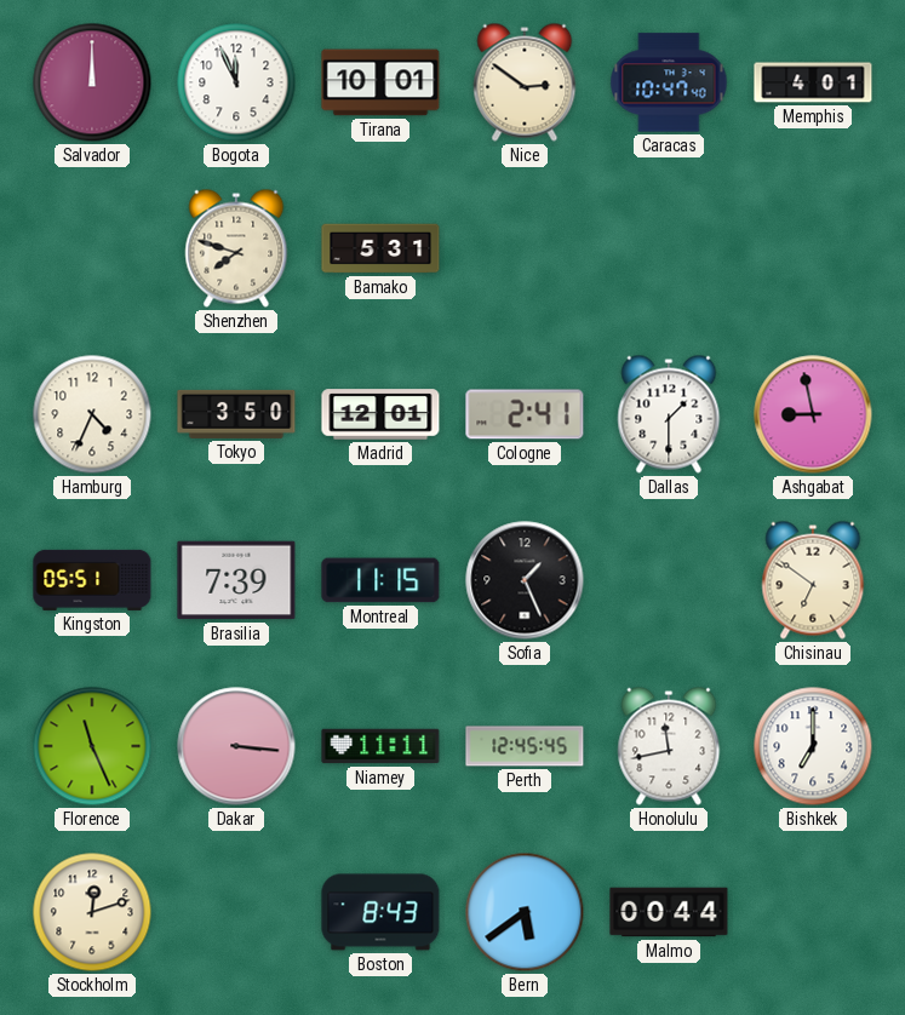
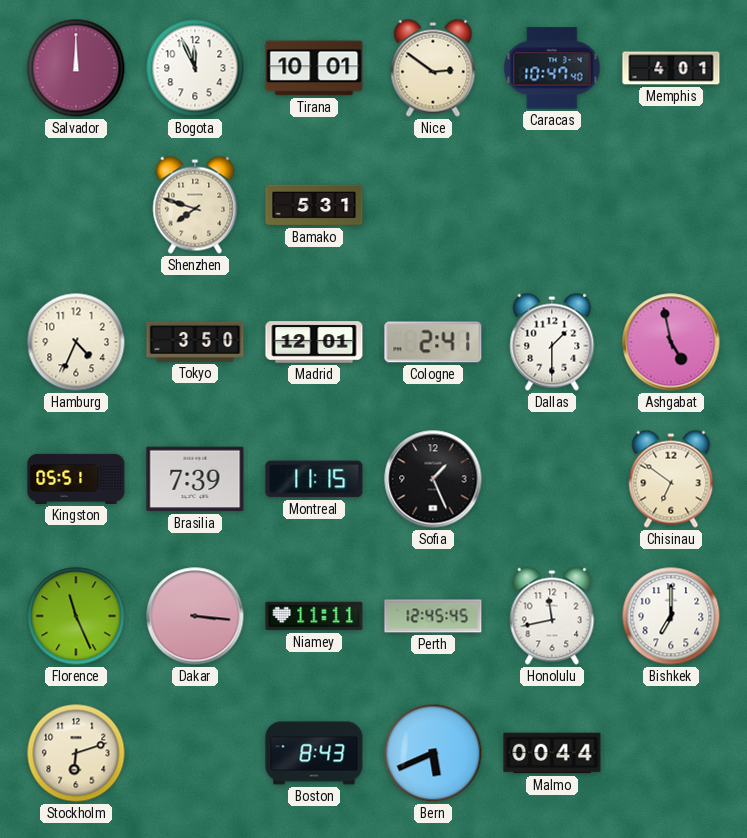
Ashgabat: 8:58 -> 4:58 (671, 342)
Stockholm: 12:12 -> 6:12 (76, 753)
Bern: 5:39 -> 5:41 (433, 753)
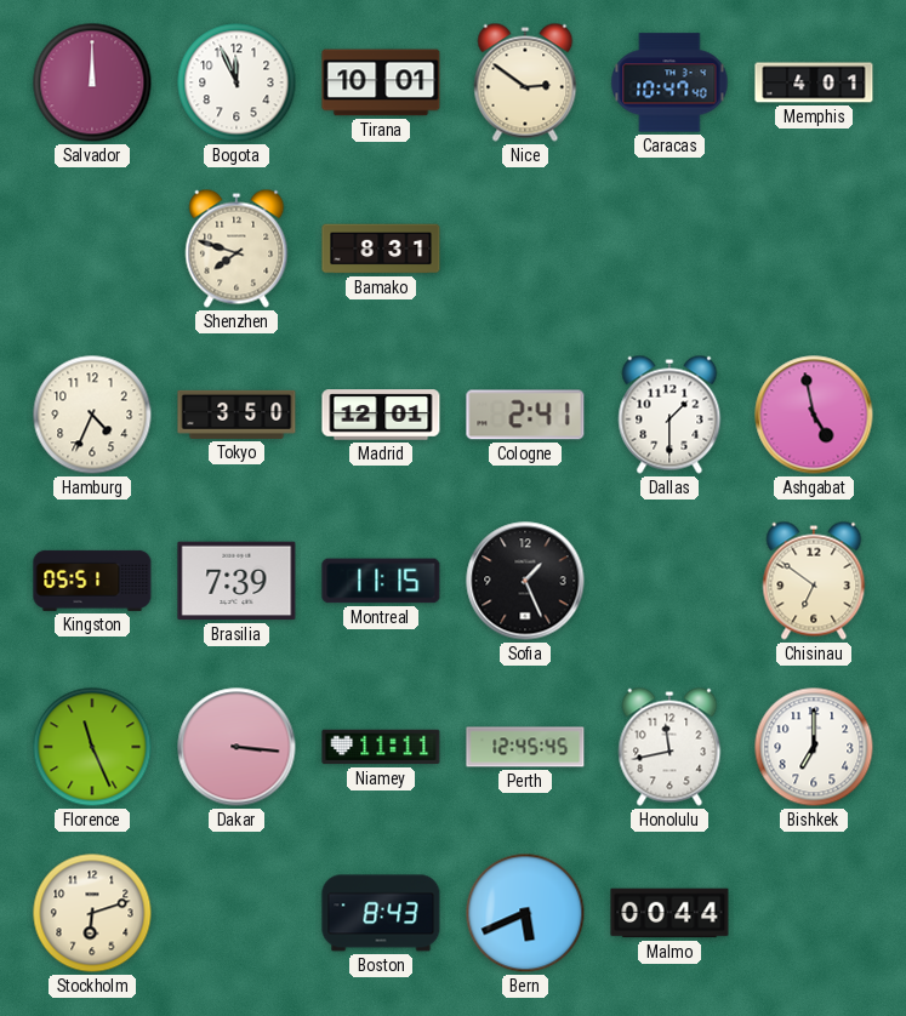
Bamako: 5:31 -> 8:31 (381, 249)
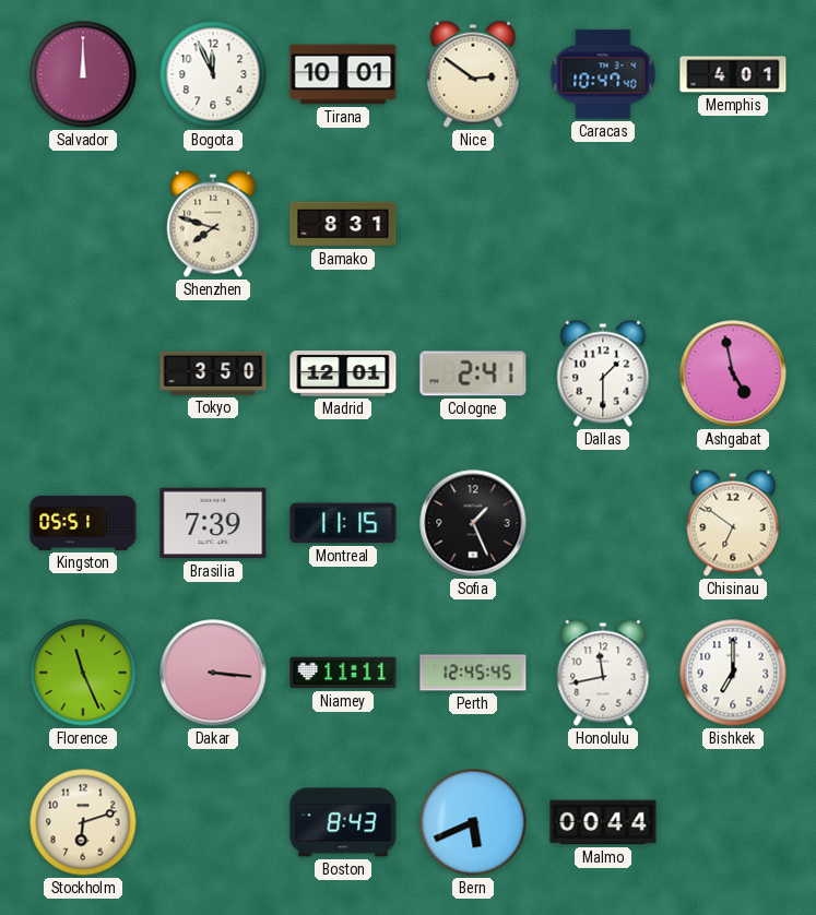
Hamburg: 4:34 -> none (92, 415)
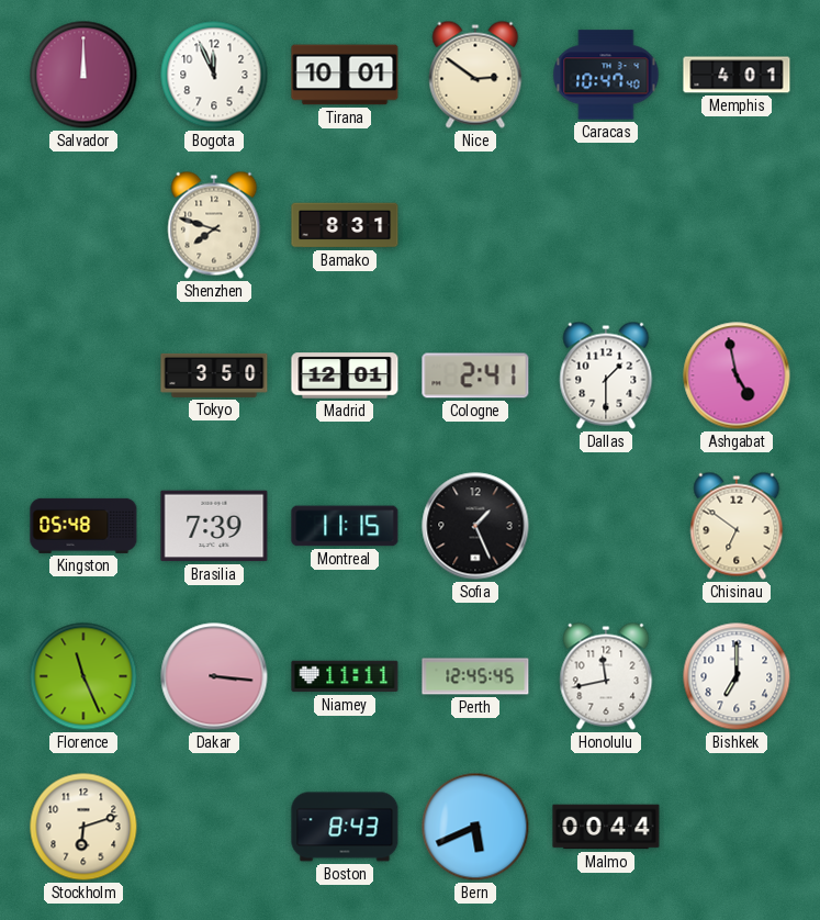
Kingston: 05:51 -> 05:48 (83, 526)
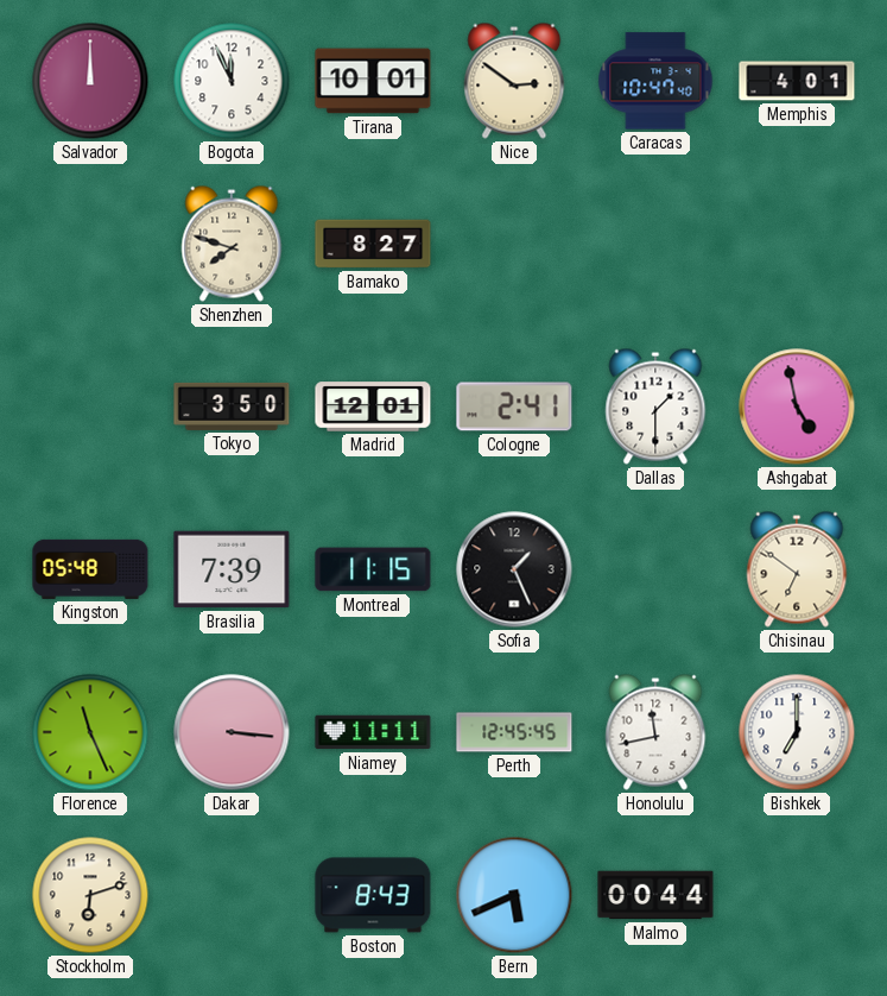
Bamako: 8:31 -> 8:27 (373, 244)
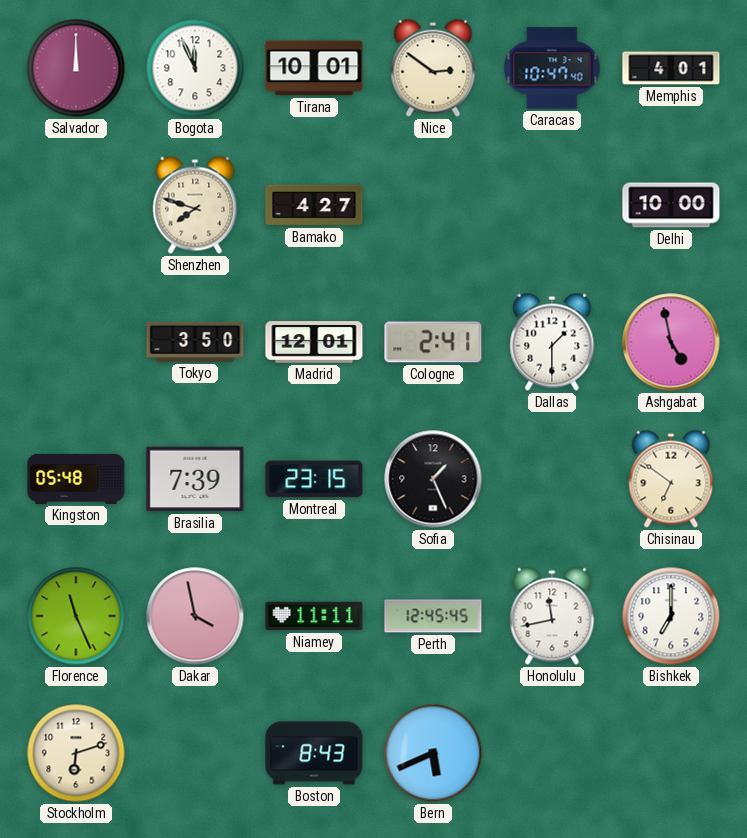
Bamako: 8:27 -> 4:27 (314, 205)
Delhi: none -> 10:00 (671, 205)
Montreal: 11:15 -> 23:15 (314, 479)
Dakar: 3:16 -> 3:58 (195, 616)
Malmo: 00:44 -> none (655, 895)
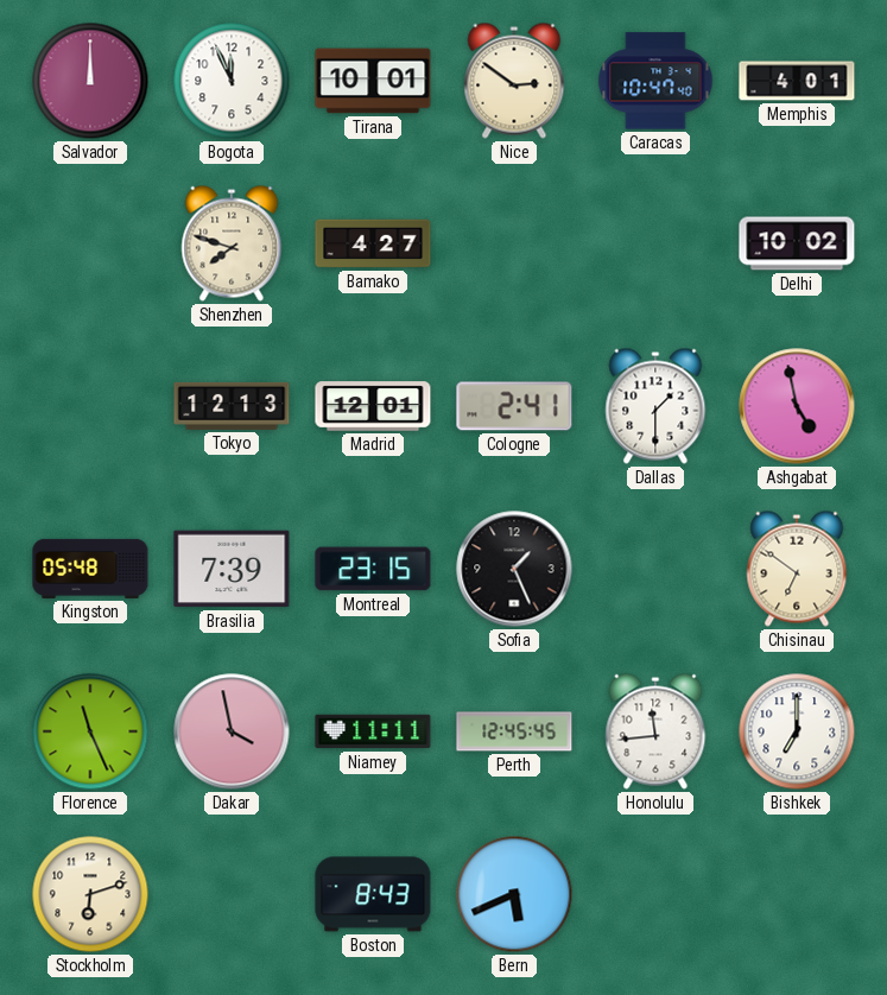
Delhi: 10:00 -> 10:02 (797, 243)
Tokyo: 3:50 -> 12:13 (232, 406)
Honolulu: 11:43 -> 11:44 (655, 731)
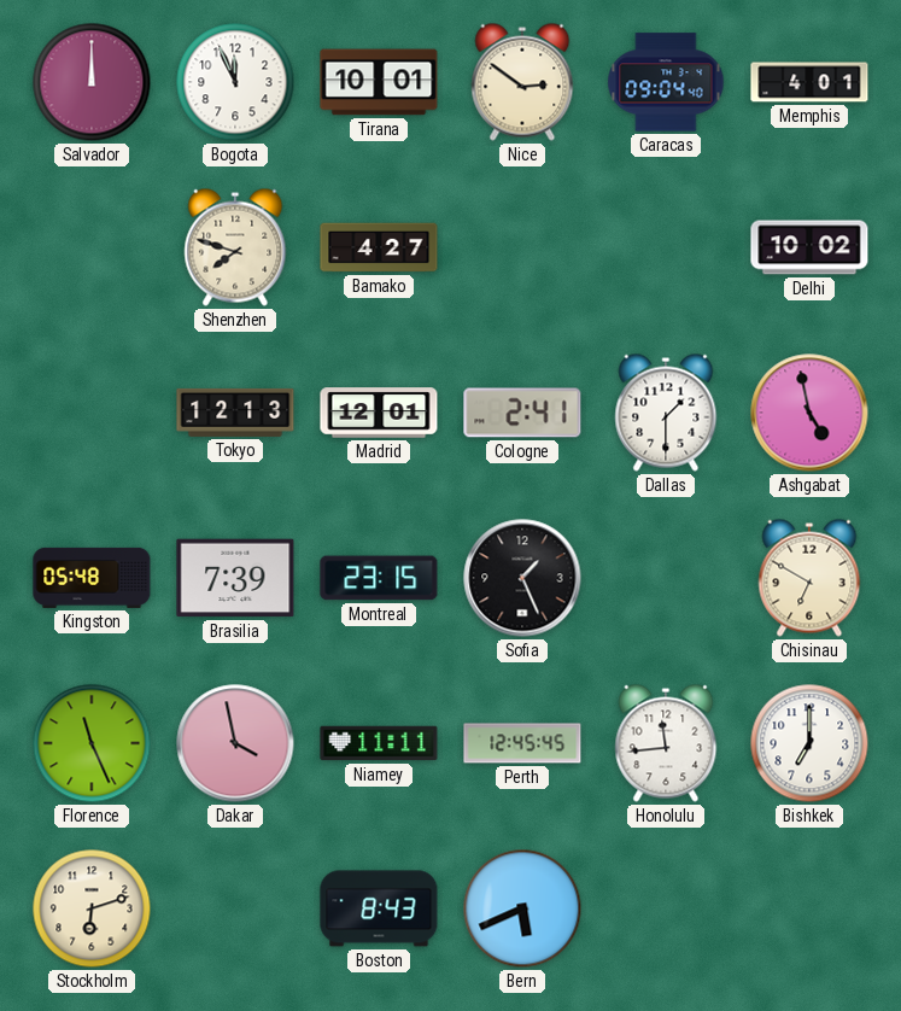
Caracas: 10:47 -> 09:04 (666, 82)
Chisinau: 6:51 -> 6:50 (809, 578)
